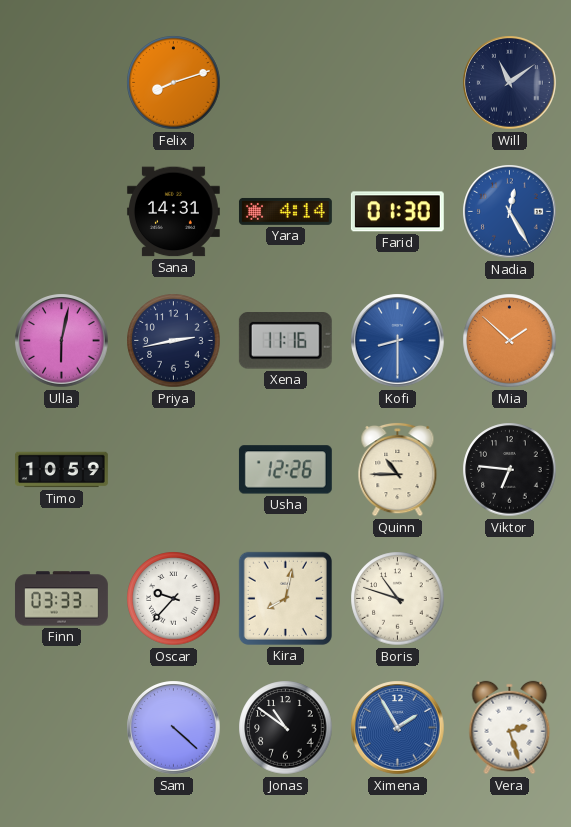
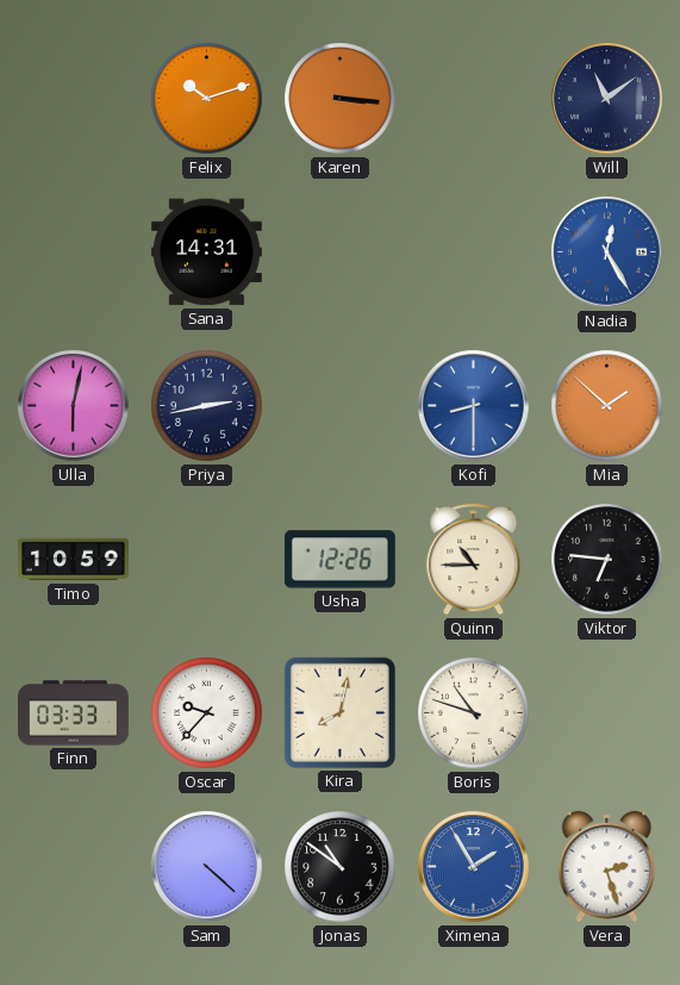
Felix: 8:12 -> 10:12 (207, 99)
Karen: none -> 3:16 (341, 99)
Yara: 4:14 -> none (285, 212)
Farid: 01:30 -> none (397, 212)
Xena: 11:16 -> none (285, 341)
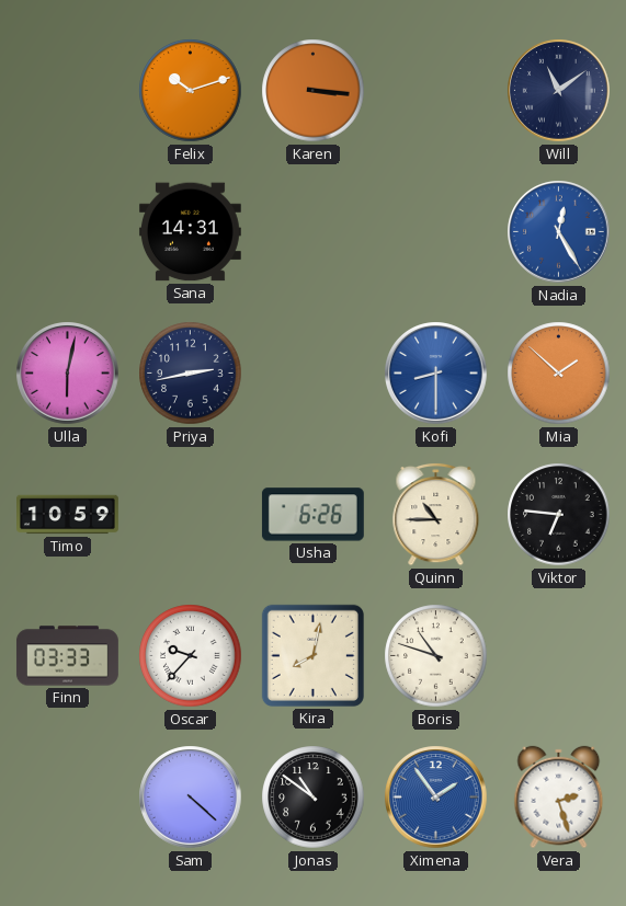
Usha: 12:26 -> 6:26 (312, 515)
Ximena: 1:55 -> 1:54 (436, 798)
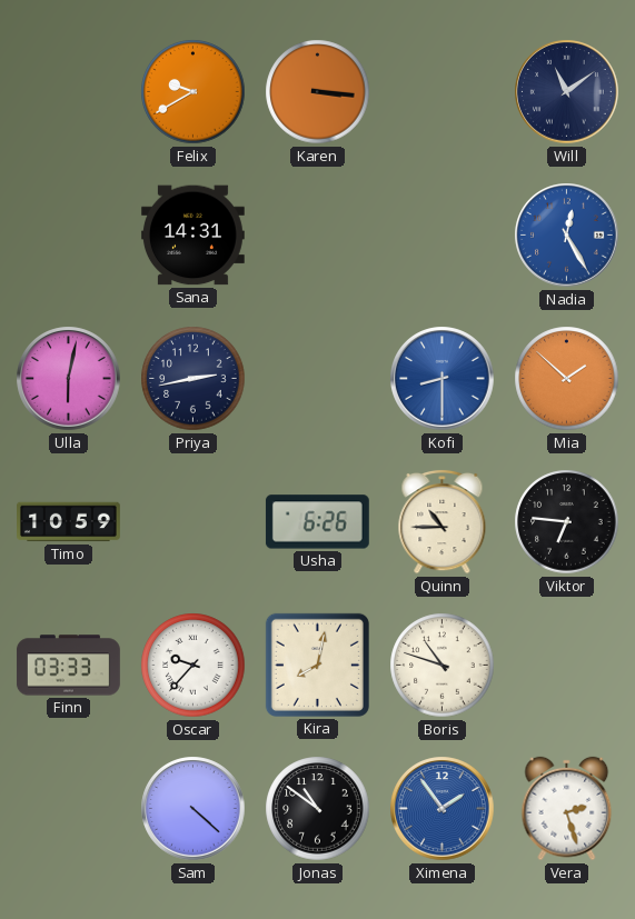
Felix: 10:12 -> 9:40 (194, 92)
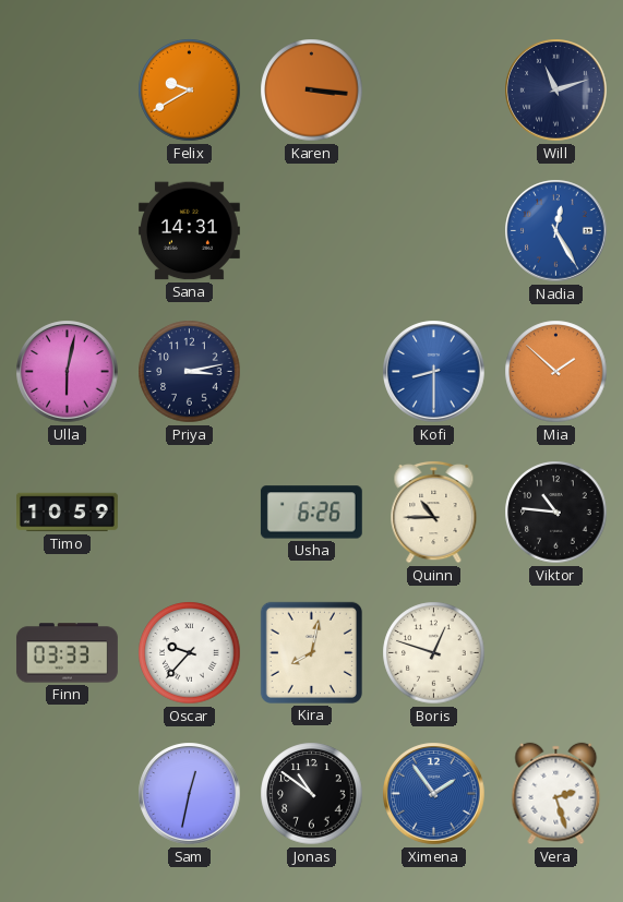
Will: 11:09 -> 11:12 (556, 91)
Priya: 2:43 -> 3:13 (190, 372)
Viktor: 6:46 -> 10:46 (556, 513)
Boris: 10:48 -> 12:48 (434, 653)
Sam: 4:22 -> 12:32 (190, 794)
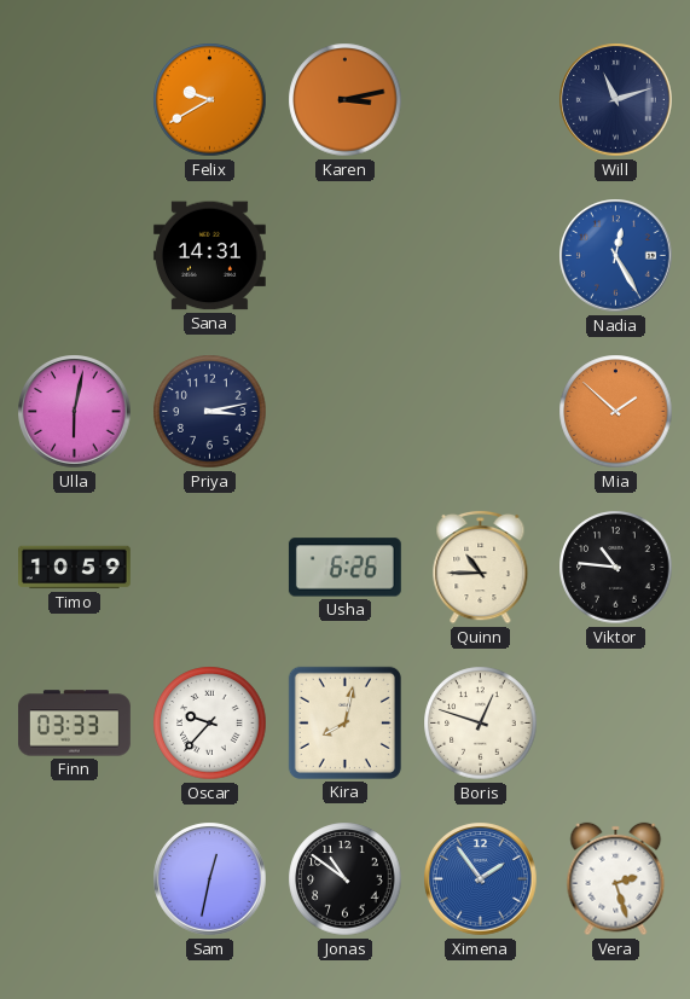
Karen: 3:16 -> 3:13 (346, 100)
Kofi: 8:30 -> none (434, 372)
